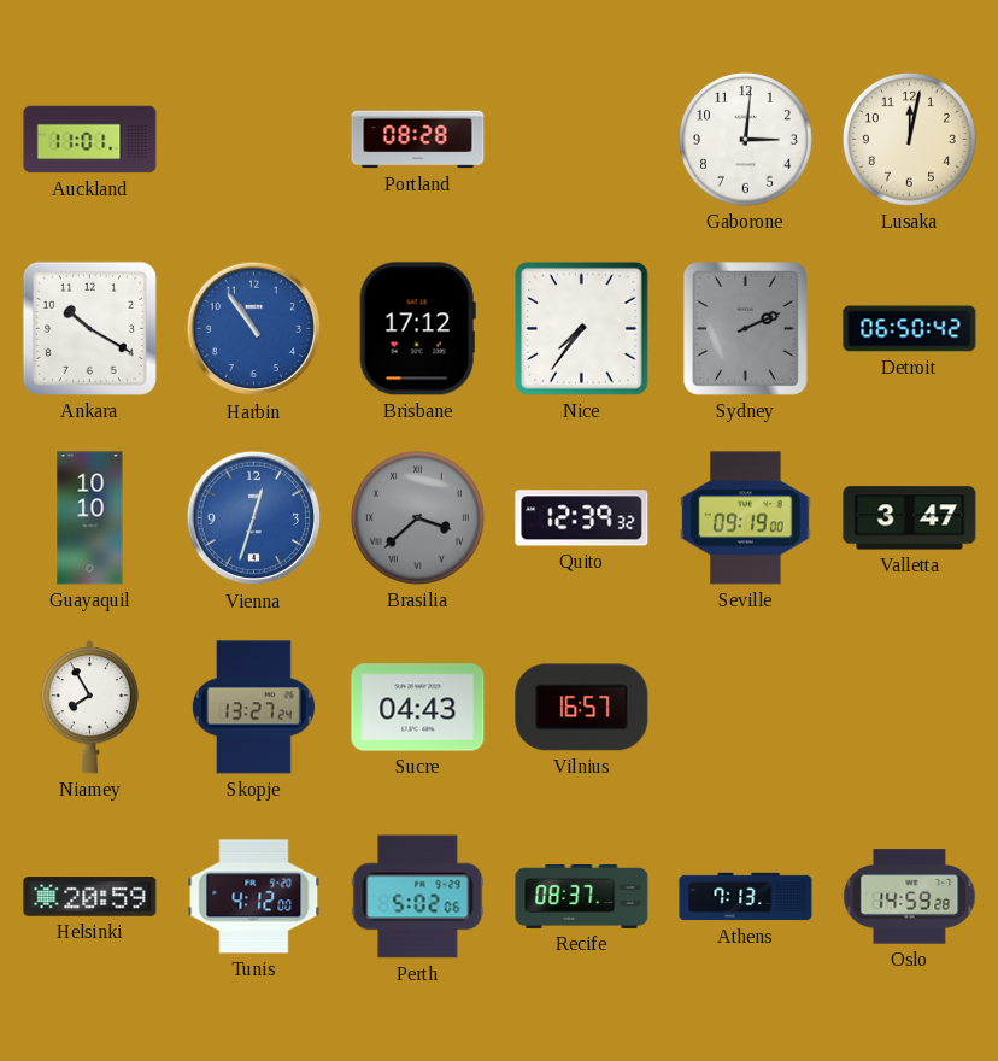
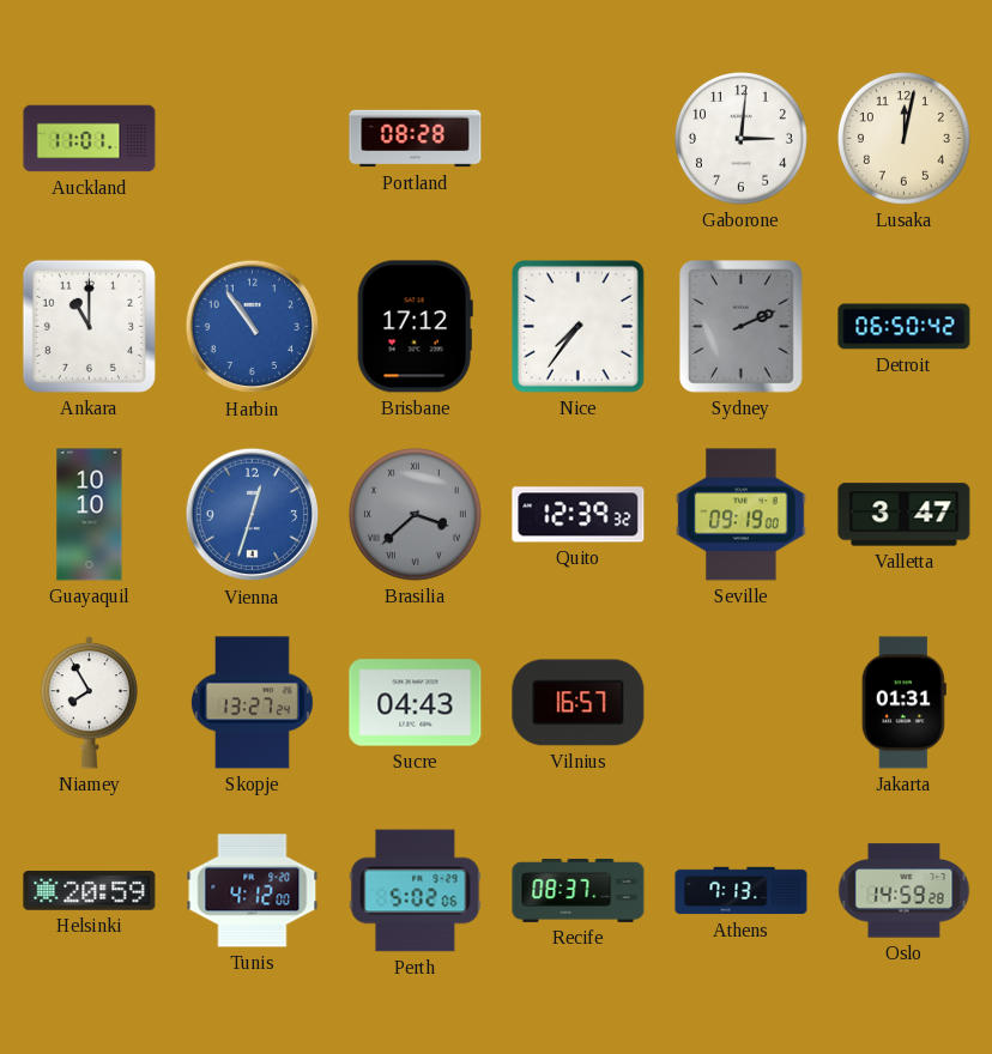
Ankara: 10:20 -> 11:00 (89, 326)
Jakarta: none -> 01:31 (903, 703)
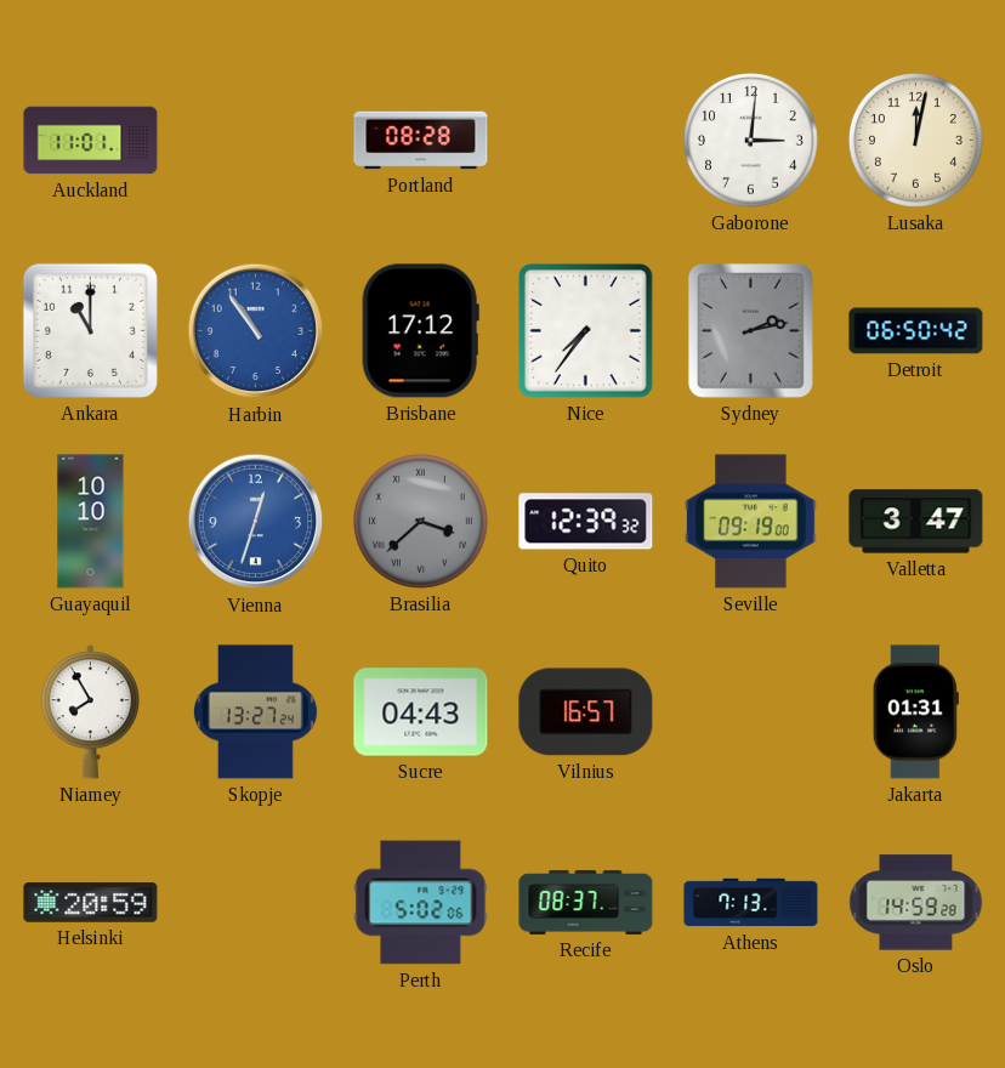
Sydney: 2:11 -> 2:13 (750, 331)
Tunis: 4:12 -> none (253, 891)
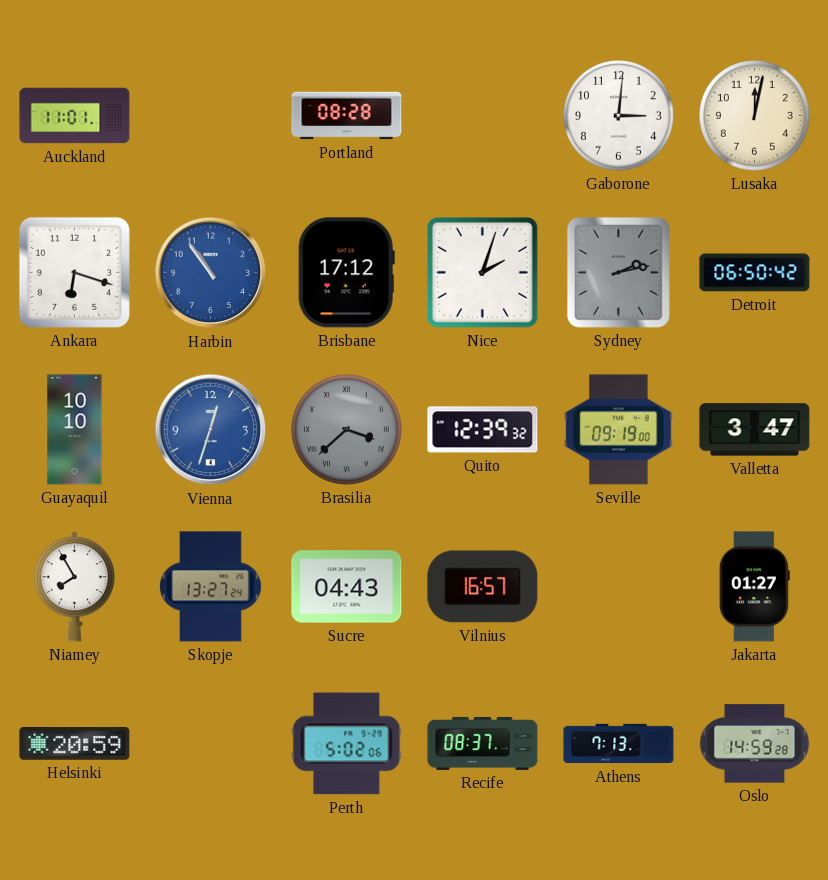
Ankara: 11:00 -> 6:18 (74, 272)
Nice: 7:36 -> 2:03 (483, 273)
Jakarta: 01:31 -> 01:27 (754, 587)
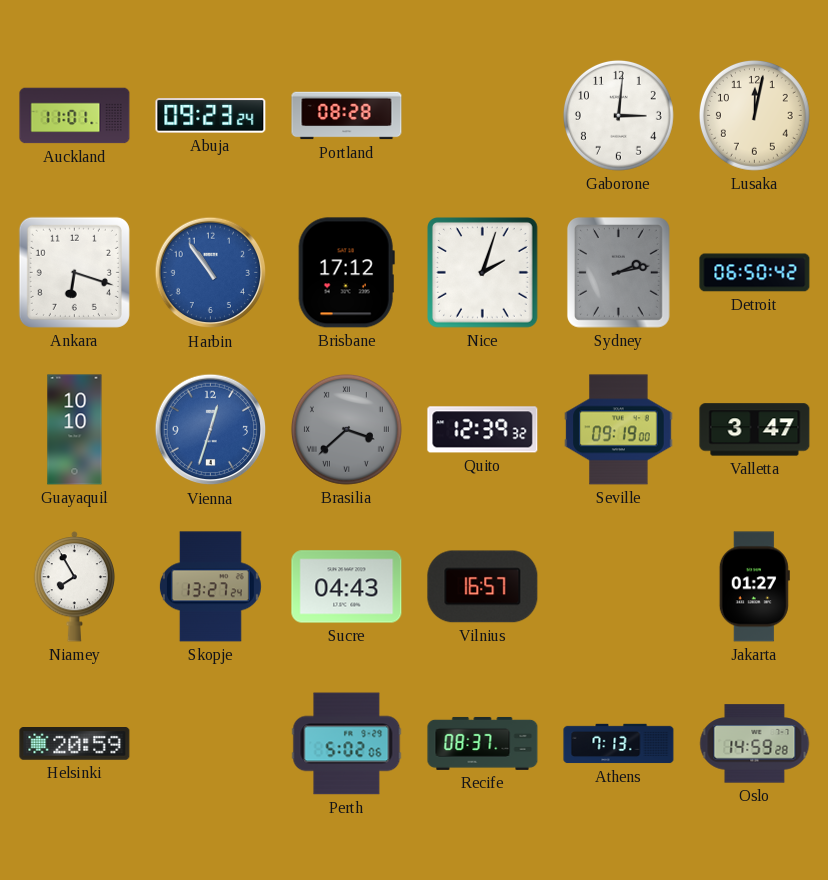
Abuja: none -> 09:23 (211, 116)
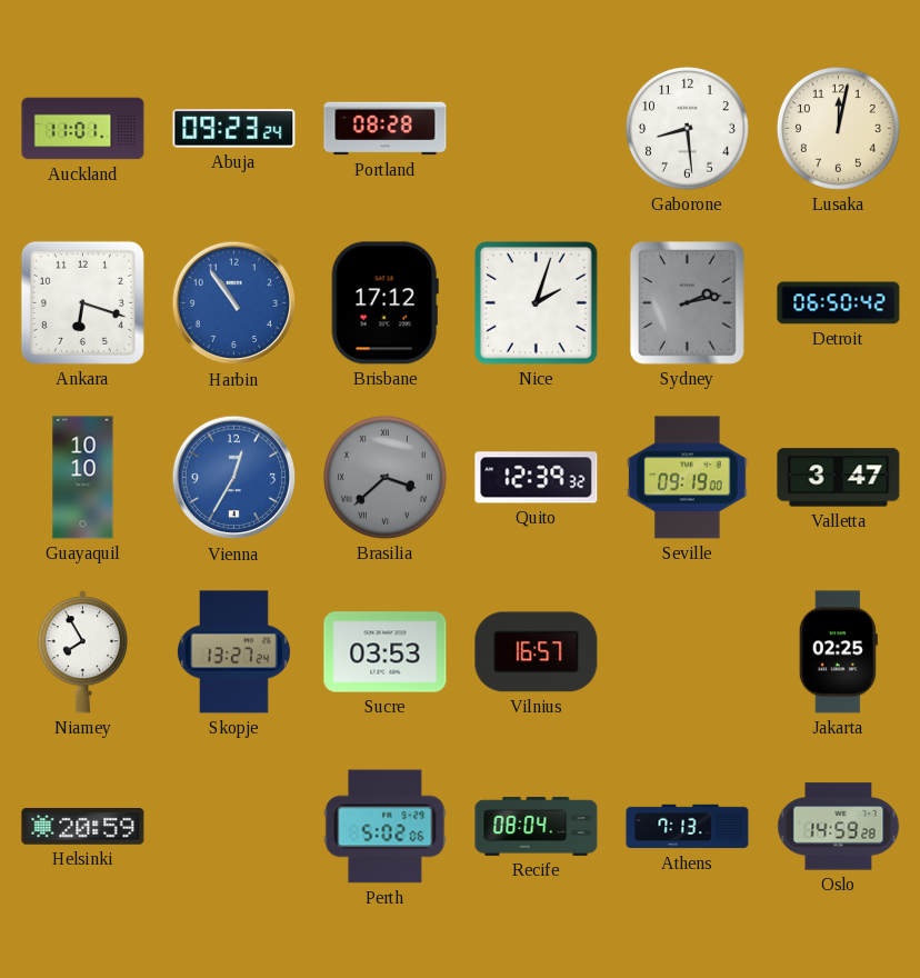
Gaborone: 3:01 -> 8:29 (687, 128)
Vienna: 12:33 -> 12:35 (234, 478)
Sucre: 04:43 -> 03:53 (386, 652)
Jakarta: 01:27 -> 02:25 (838, 652)
Recife: 08:37 -> 08:04 (537, 826)
